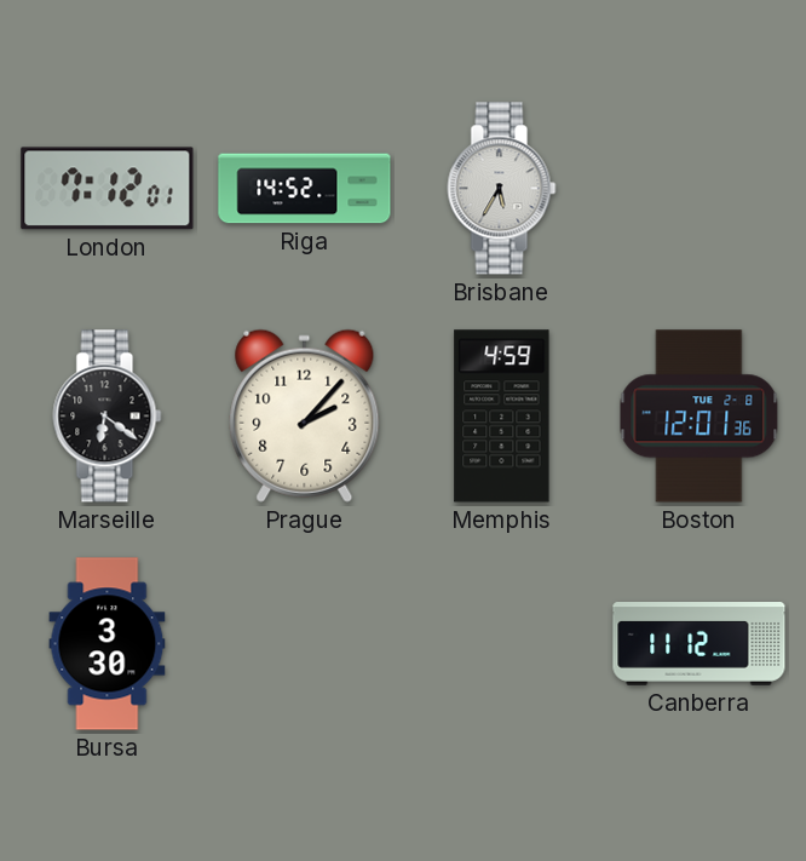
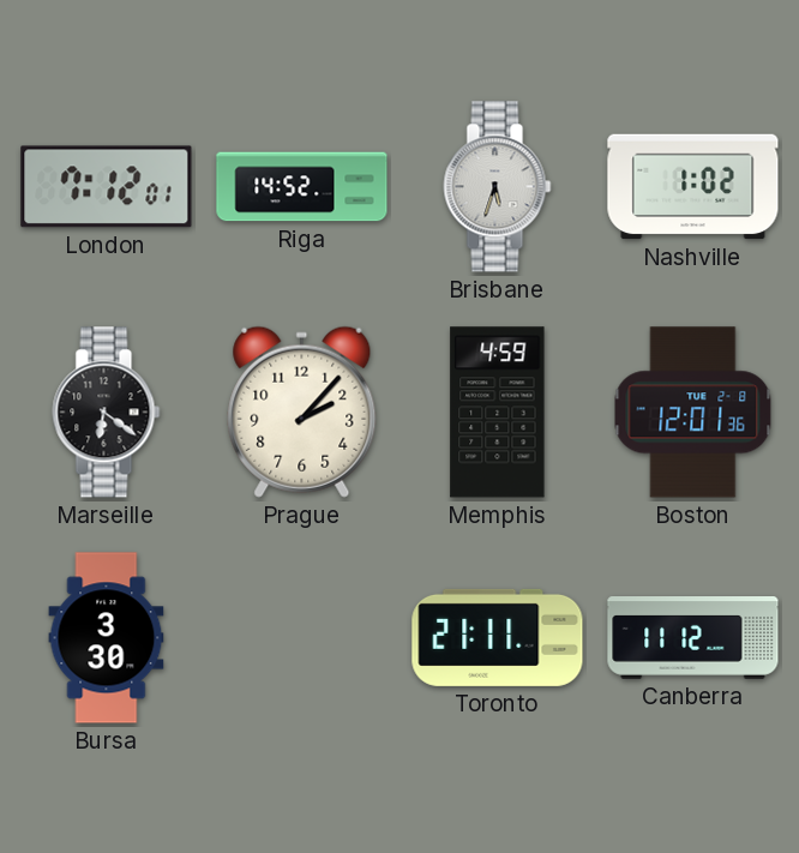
Brisbane: 5:35 -> 5:33 (498, 187)
Nashville: none -> 1:02 (693, 187)
Toronto: none -> 21:11 (498, 637)
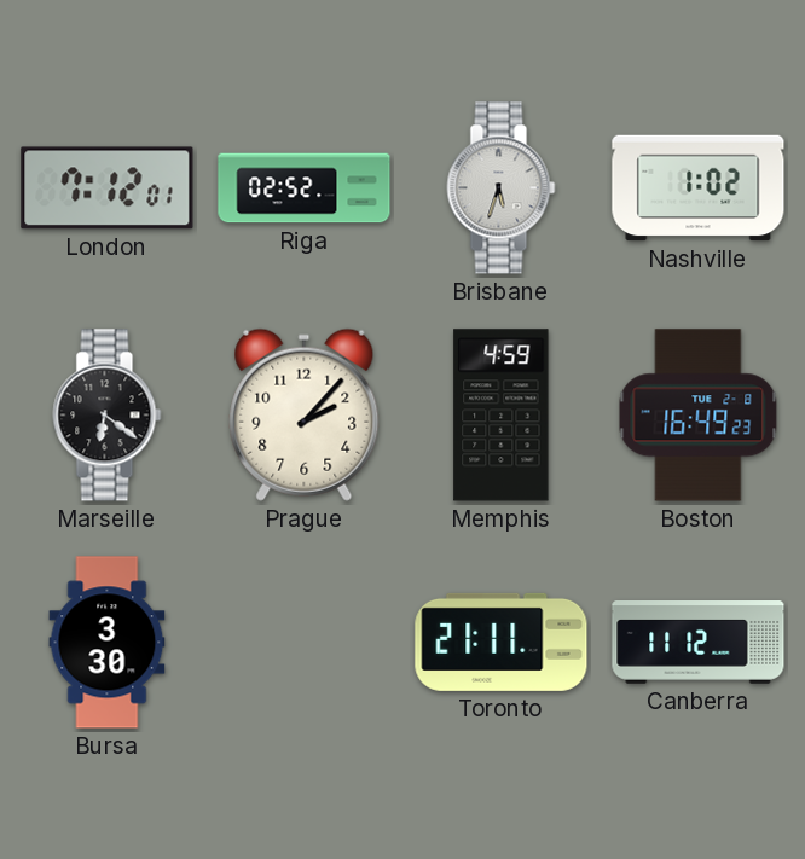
Riga: 14:52 -> 02:52 (305, 188)
Boston: 12:01 -> 16:49 (699, 416)
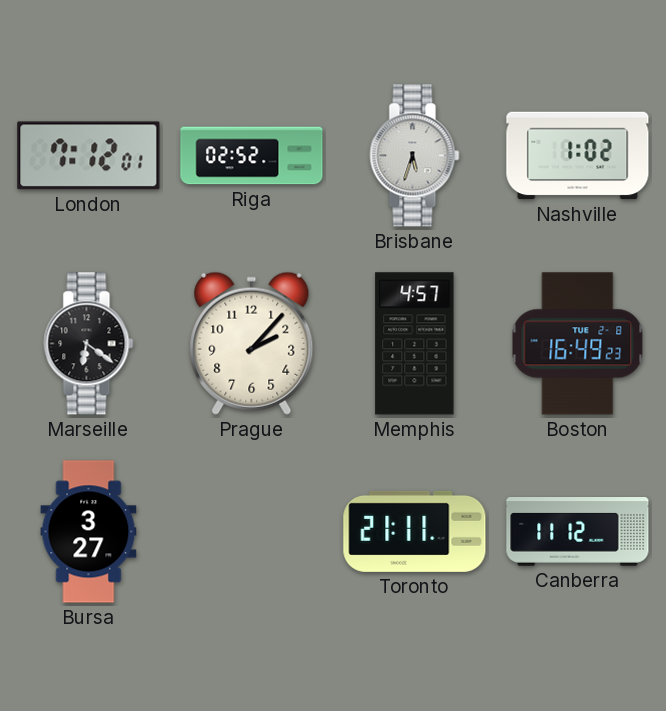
Memphis: 4:59 -> 4:57 (415, 344)
Bursa: 3:30 -> 3:27 (89, 532)
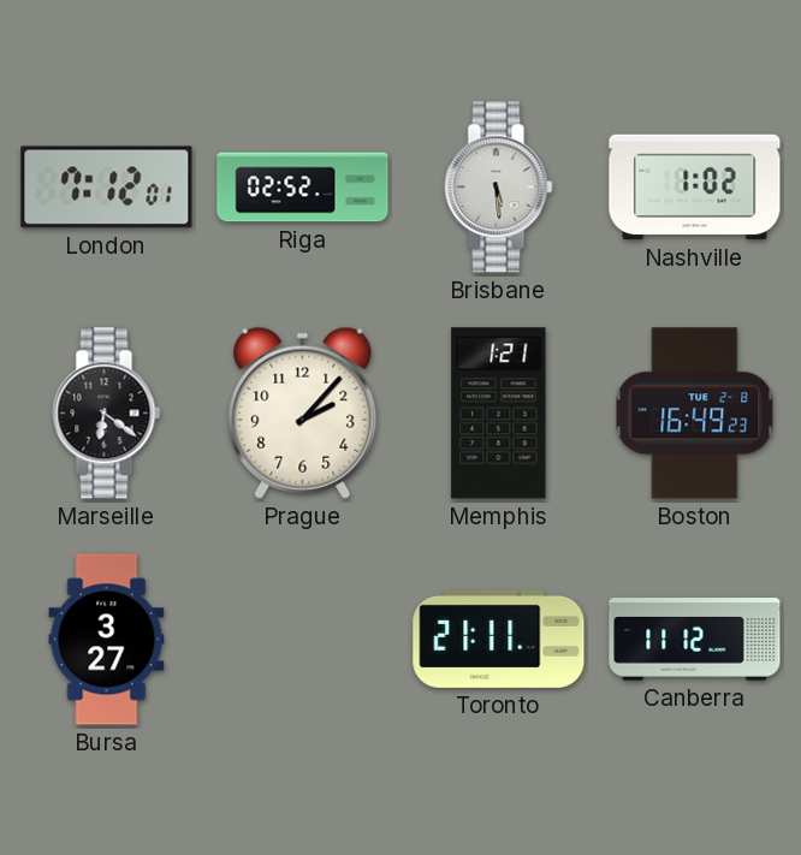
Brisbane: 5:33 -> 5:29 (499, 188)
Memphis: 4:57 -> 1:21 (499, 414)
